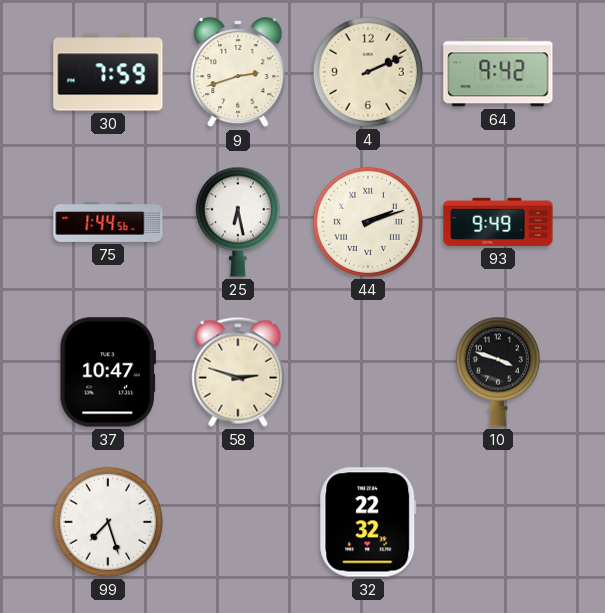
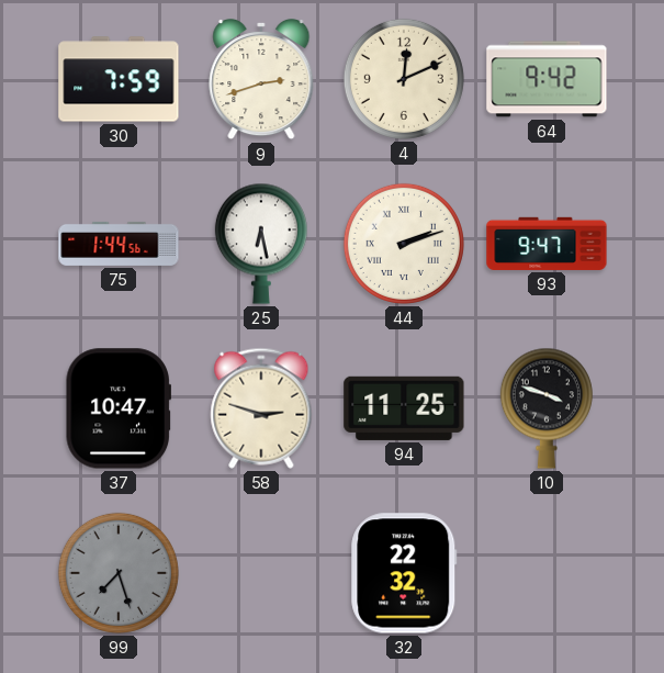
4: 2:11 -> 12:11 (404, 79)
93: 9:49 -> 9:47 (547, 244)
94: none -> 11:25 (404, 408)
99 dial: white -> grey (119, 573)
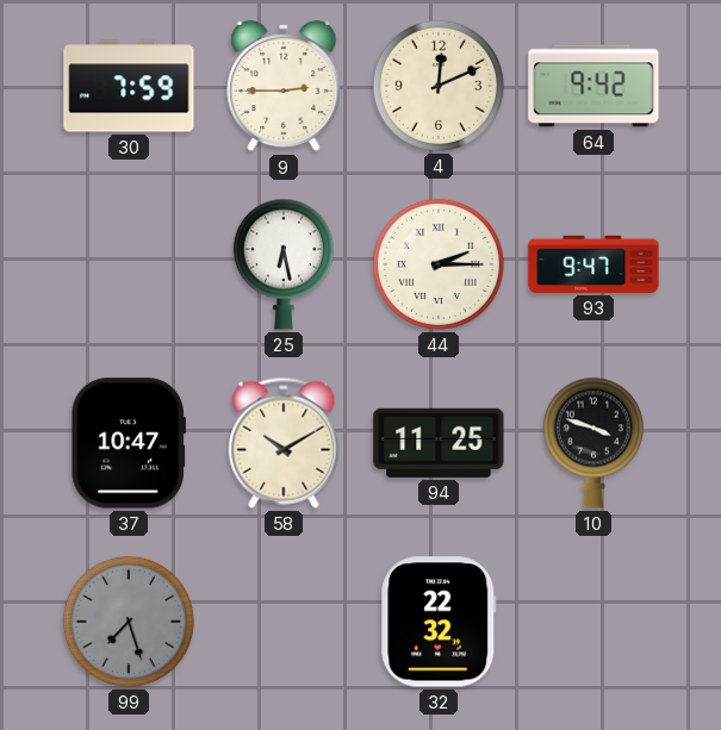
9: 2:42 -> 2:45 (284, 86)
75: 1:44 -> none (119, 244)
44: 2:12 -> 2:15 (439, 264)
58: 2:48 -> 10:10 (284, 443)
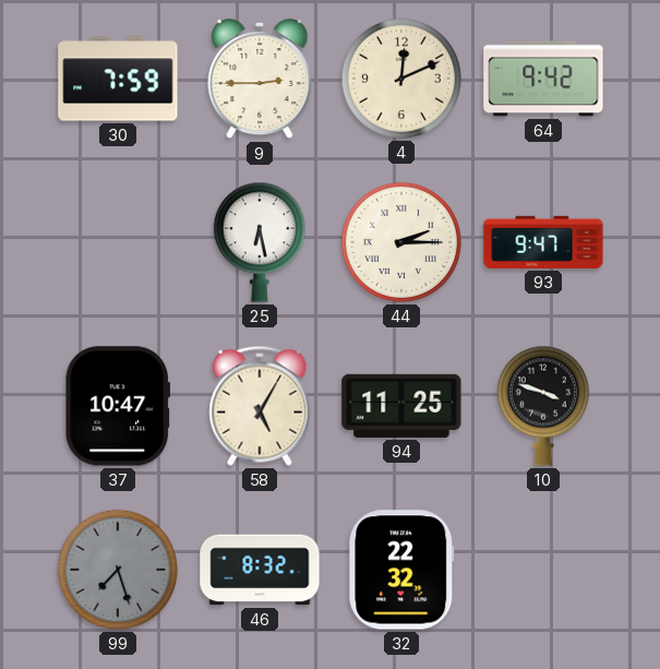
58: 10:10 -> 5:05 (260, 406)
46: none -> 8:32 (260, 570)
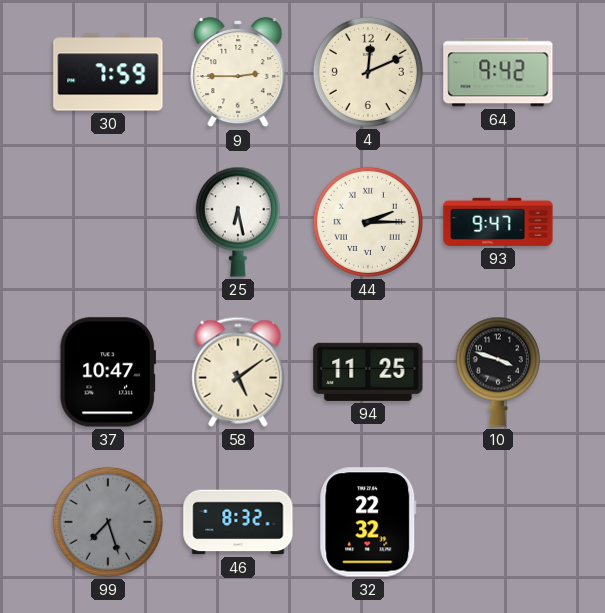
58: 5:05 -> 5:09 (238, 372)
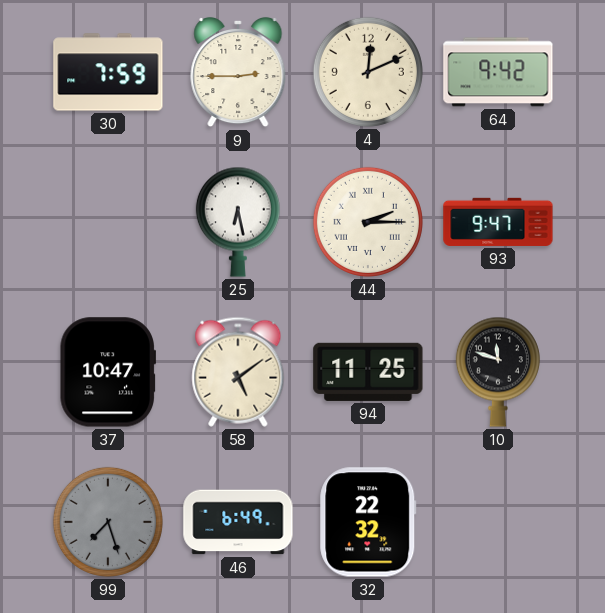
10: 3:48 -> 11:48 (498, 372)
46: 8:32 -> 6:49 (238, 522)
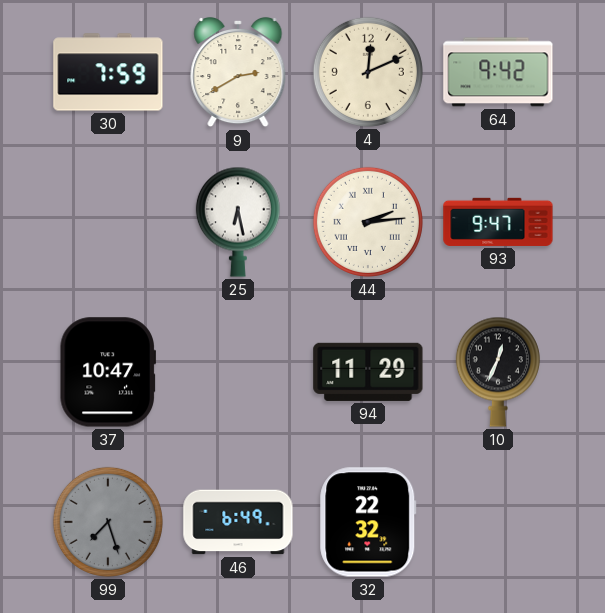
9: 2:45 -> 2:40 (238, 72)
44: 2:15 -> 2:14 (368, 222)
58: 5:09 -> none (238, 372)
94: 11:25 -> 11:29 (368, 372)
10: 11:48 -> 12:34 (498, 372)
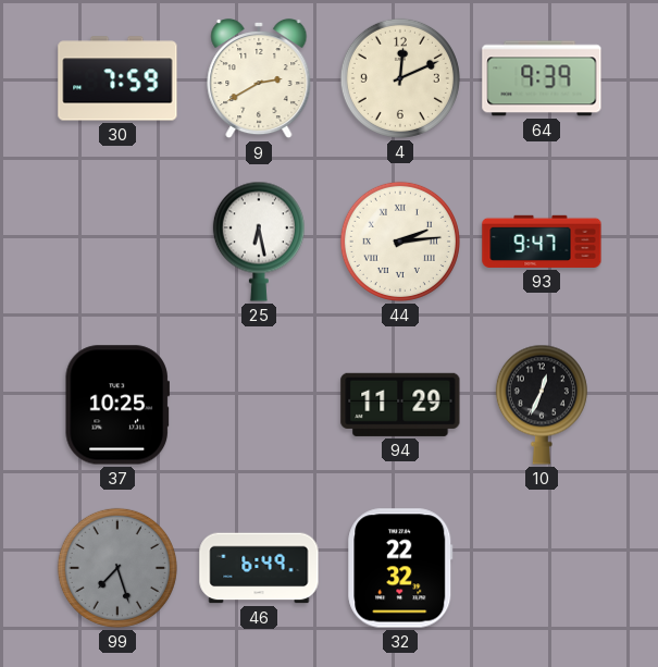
64: 9:42 -> 9:39 (542, 78)
37: 10:47 -> 10:25 (116, 405)
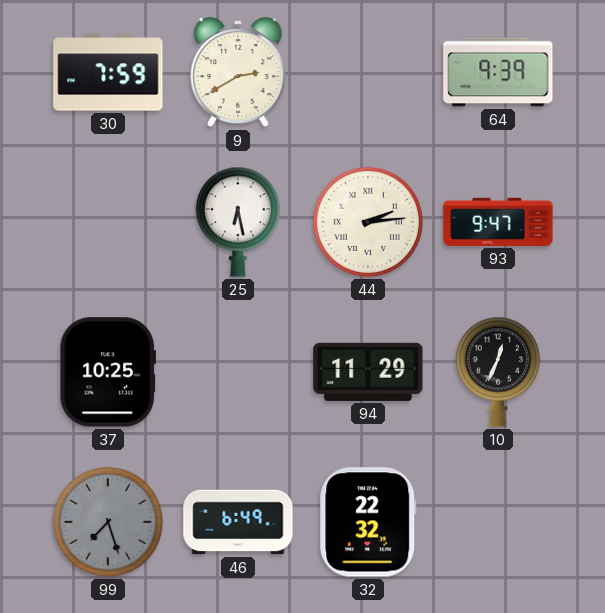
4: 12:11 -> none (400, 78)
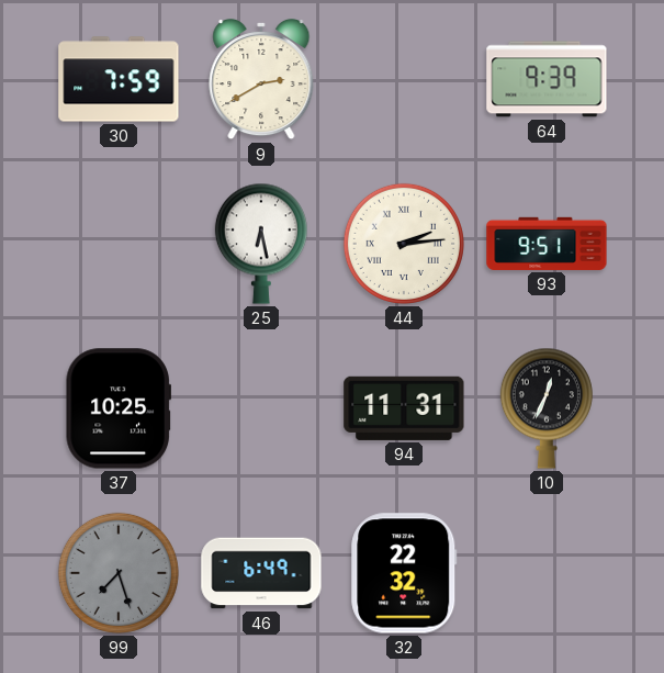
93: 9:47 -> 9:51 (547, 244)
94: 11:29 -> 11:31 (404, 408)
